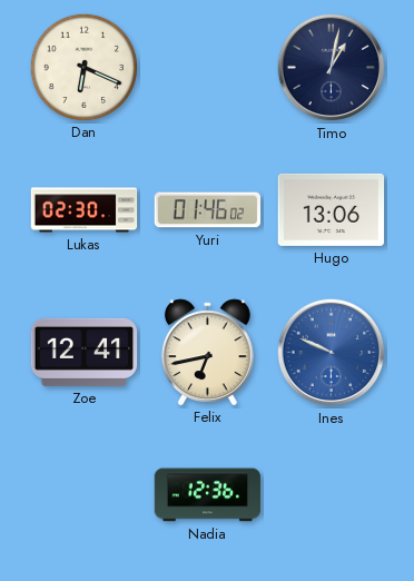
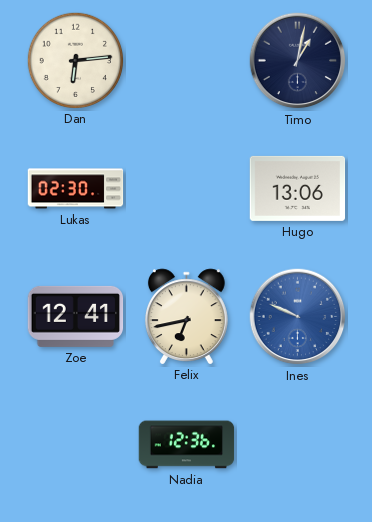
Dan: 6:19 -> 6:14 (75, 60)
Yuri: 01:46 -> none (208, 210)
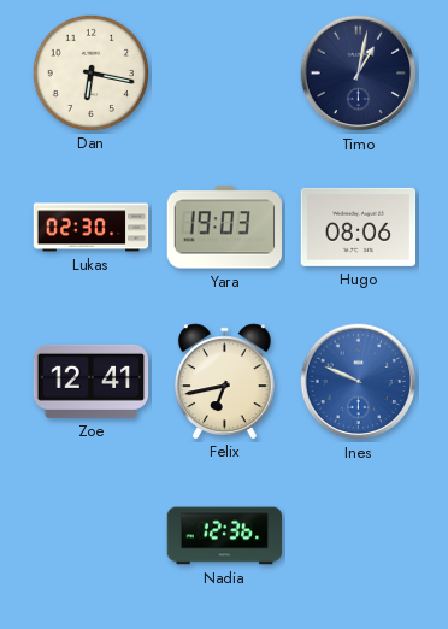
Dan: 6:14 -> 6:17 (90, 72)
Yara: none -> 19:03 (224, 228)
Hugo: 13:06 -> 08:06 (359, 227)
